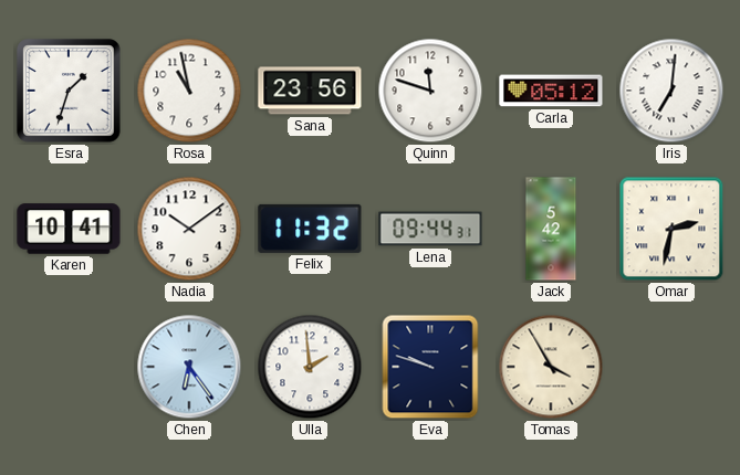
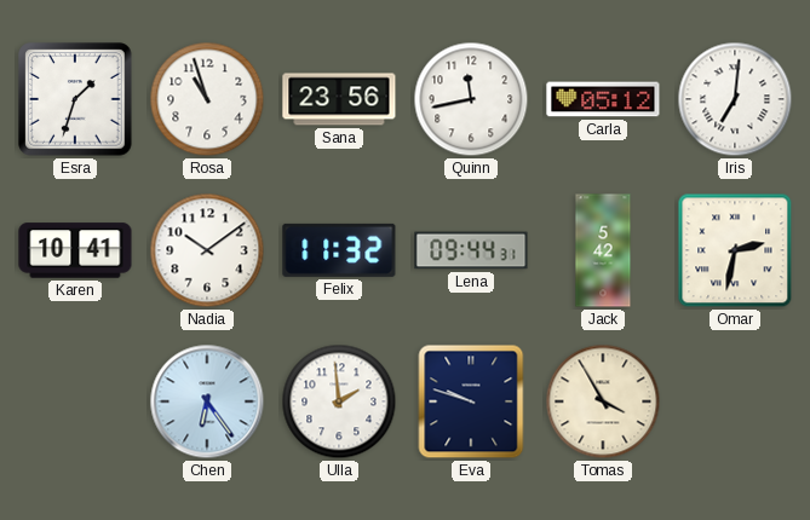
Rosa: 10:58 -> 10:57 (207, 99)
Quinn: 11:48 -> 11:43 (471, 99)
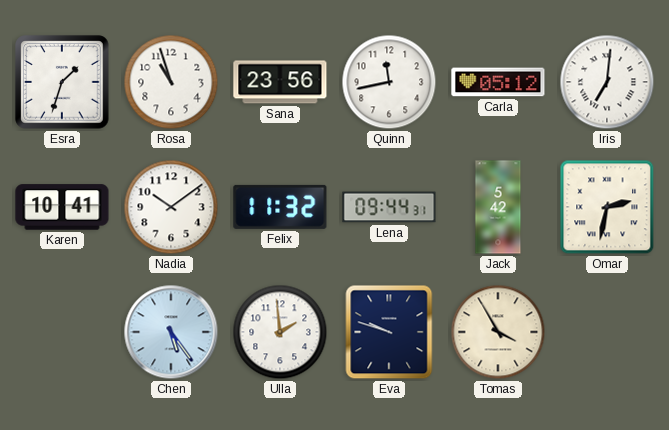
Chen: 6:24 -> 5:24 (171, 332)
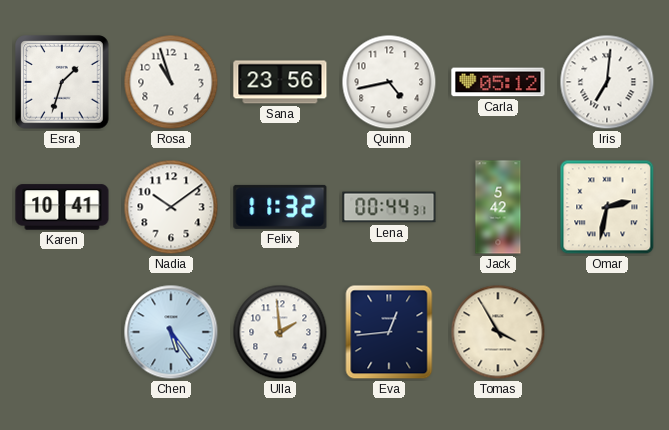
Quinn: 11:43 -> 4:43 (389, 82)
Lena: 09:44 -> 00:44 (389, 207)
Eva: 9:48 -> 12:44 (389, 332)
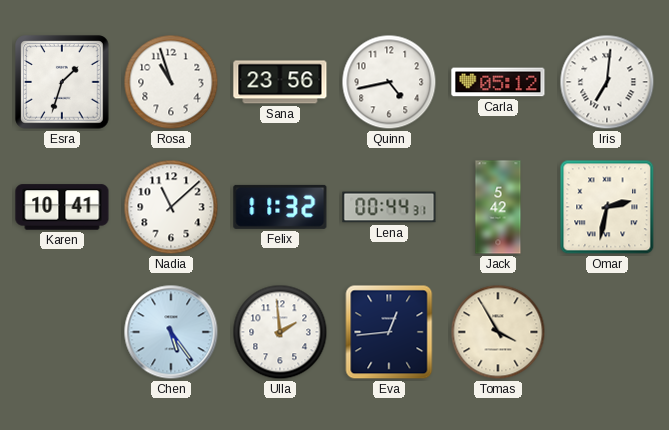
Nadia: 10:09 -> 11:08 (171, 207)
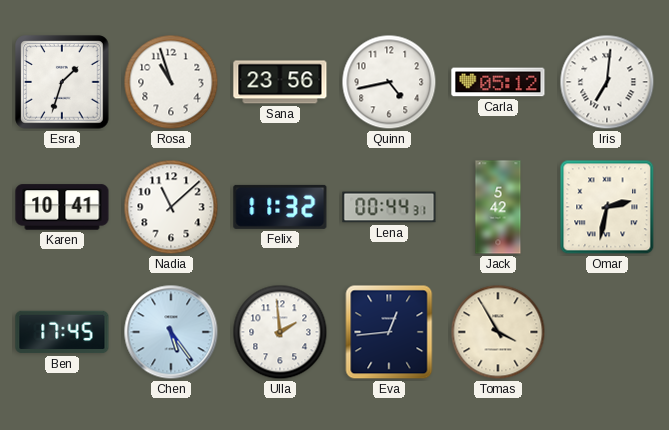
Ben: none -> 17:45 (62, 332)
